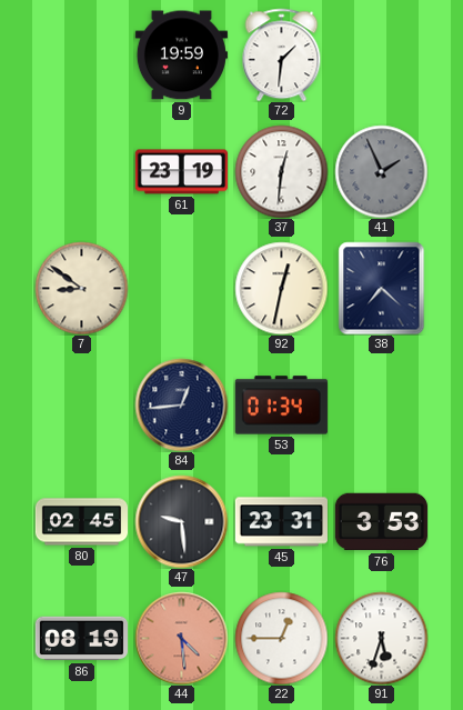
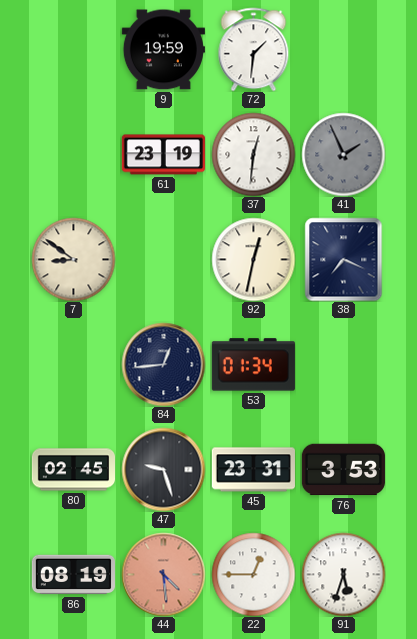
38: 7:22 -> 7:19 (344, 259)
47: 9:29 -> 9:27 (163, 469)
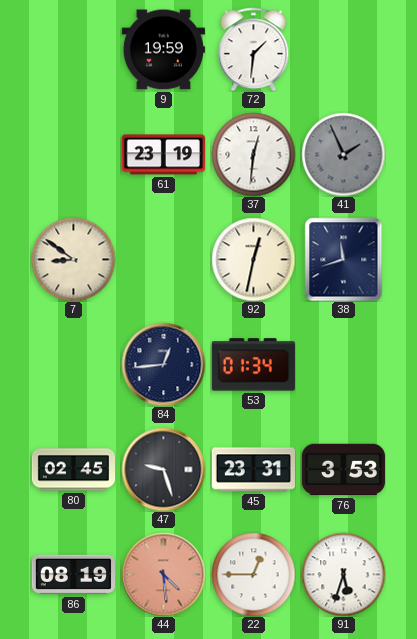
38: 7:19 -> 11:42 (344, 259)
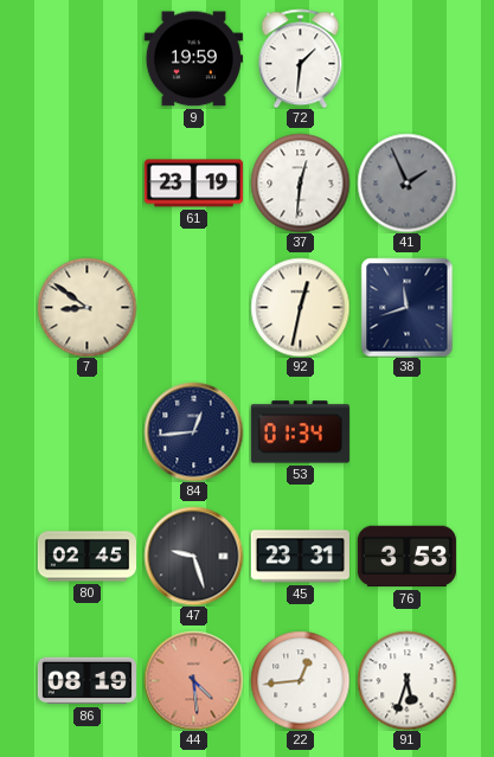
22: 12:45 -> 12:44 (300, 680)
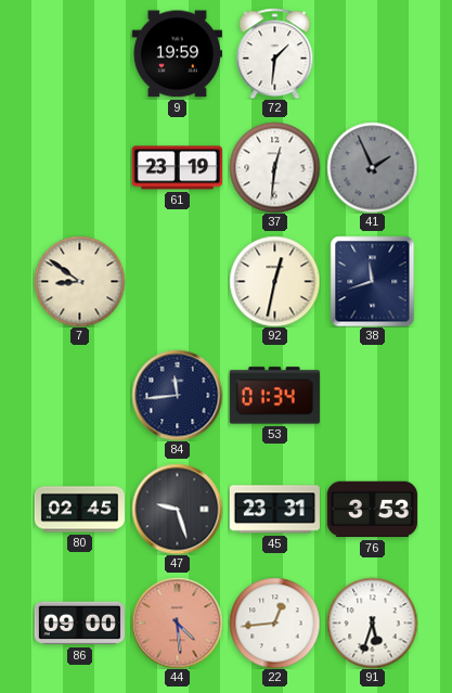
84: 12:44 -> 11:44 (177, 395)
86: 08:19 -> 09:00 (79, 624)
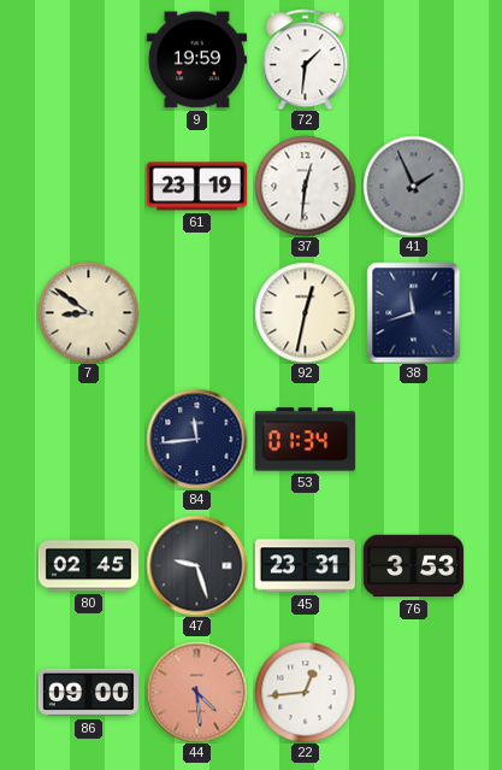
91: 5:33 -> none (372, 623)
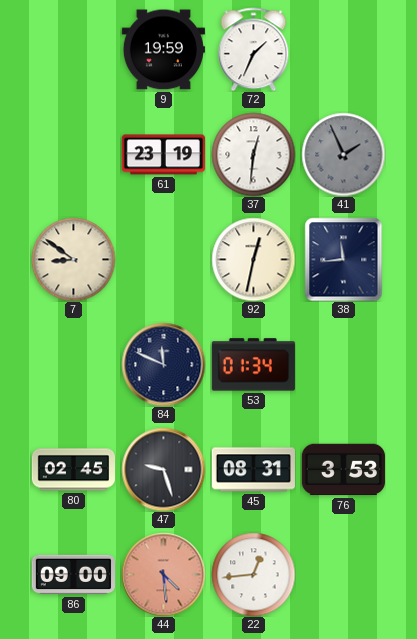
72: 1:31 -> 1:34 (254, 49)
38: 11:42 -> 11:44 (344, 259)
84: 11:44 -> 11:49 (163, 364)
45: 23:31 -> 08:31 (253, 470)
